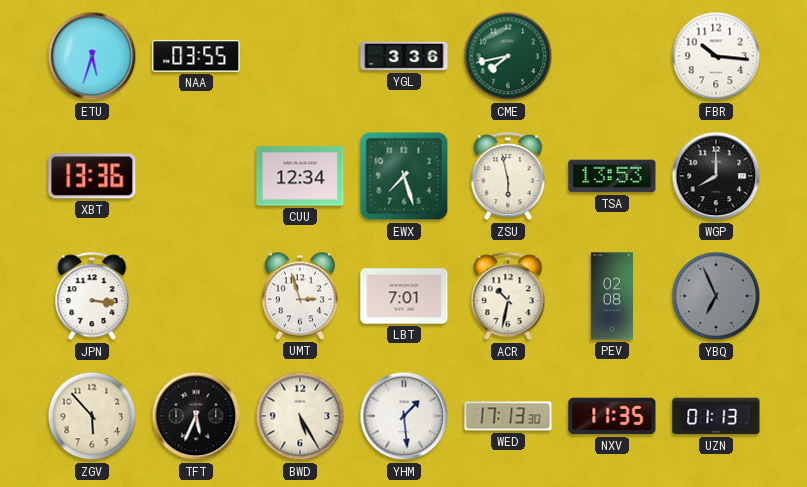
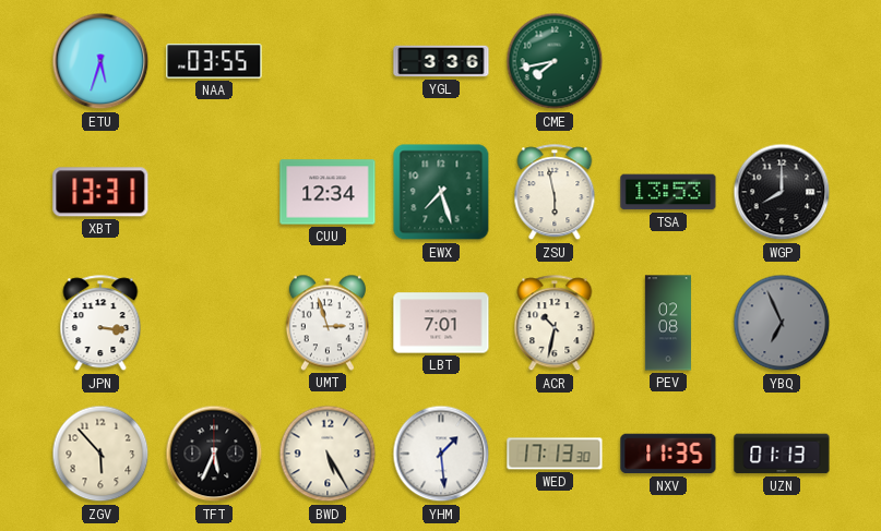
FBR: 10:16 -> none (716, 56)
XBT: 13:36 -> 13:31 (100, 192)
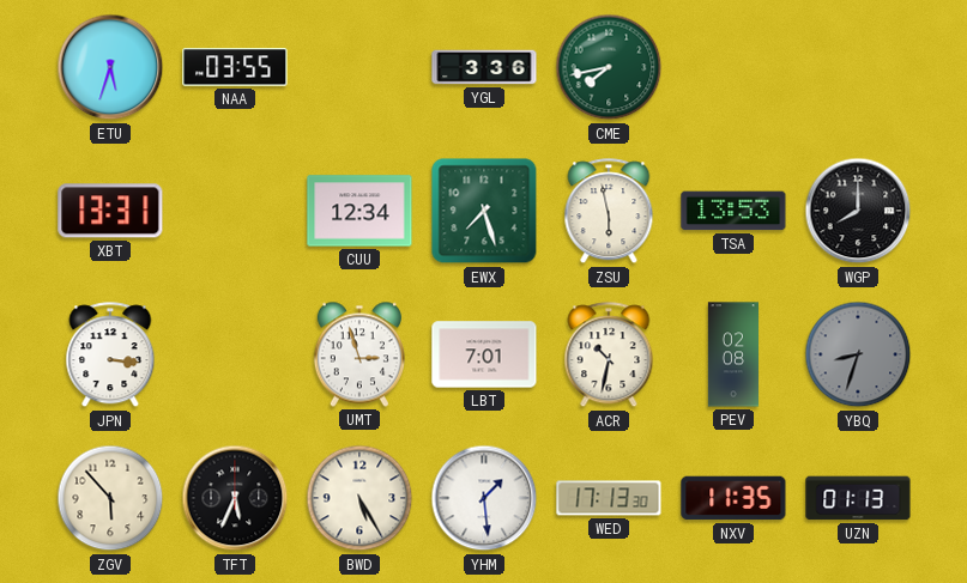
YBQ: 6:56 -> 8:33 (858, 354)
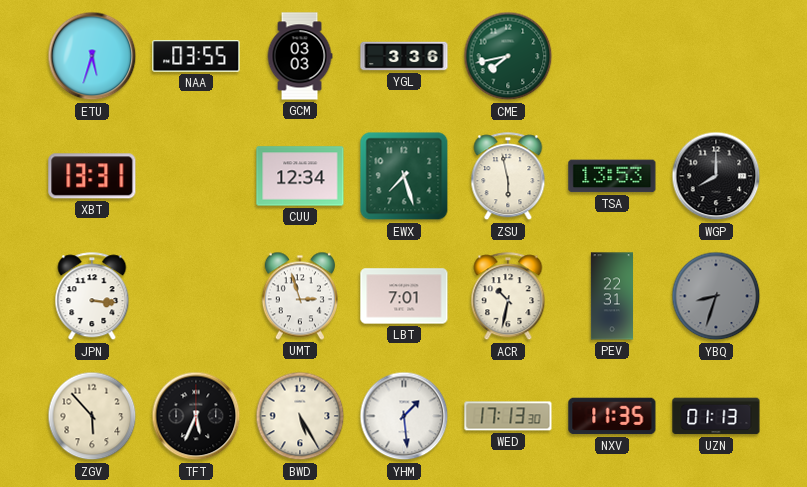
GCM: none -> 03:03 (300, 56)
PEV: 02:08 -> 22:31 (611, 296)
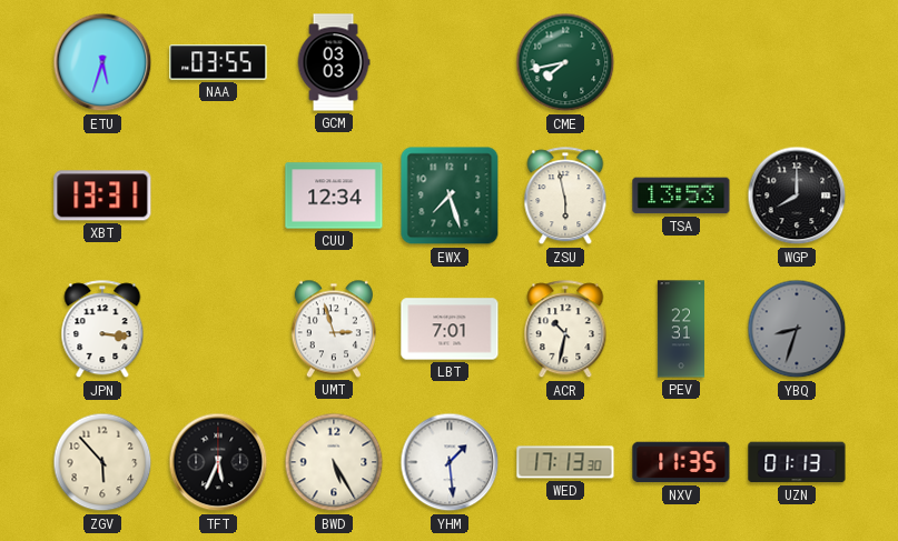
YGL: 3:36 -> none (404, 56)
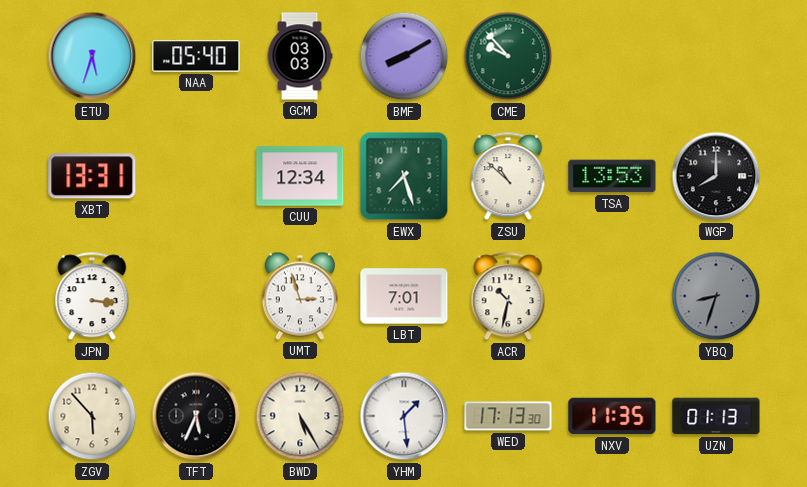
NAA: 03:55 -> 05:40 (196, 56)
BMF: none -> 8:10 (404, 56)
CME: 7:43 -> 9:53 (508, 56)
ZSU: 5:58 -> 10:52 (508, 177)
PEV: 22:31 -> none (680, 329)
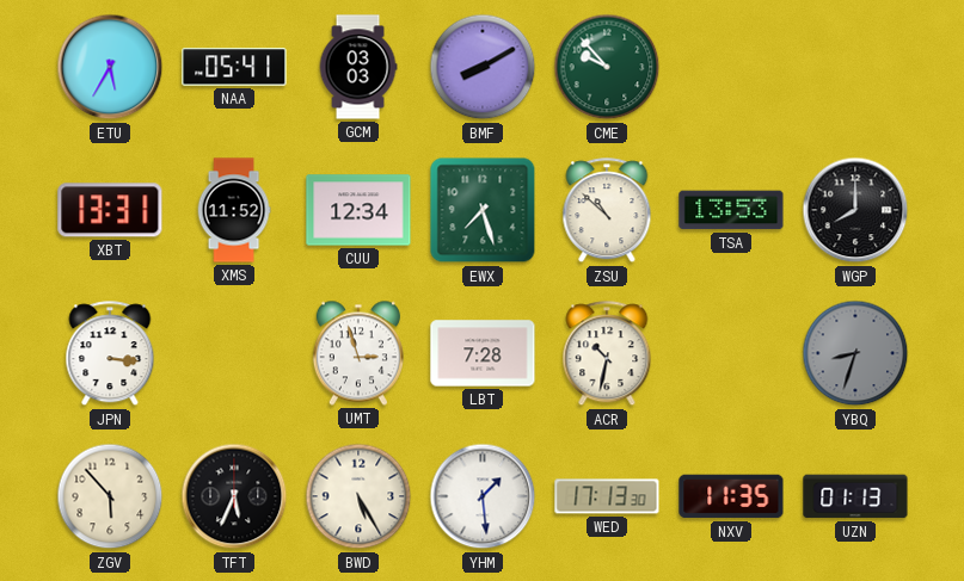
ETU: 5:33 -> 5:35 (110, 67)
NAA: 05:40 -> 05:41 (234, 67)
XMS: none -> 11:52 (234, 210)
LBT: 7:01 -> 7:28 (483, 353)
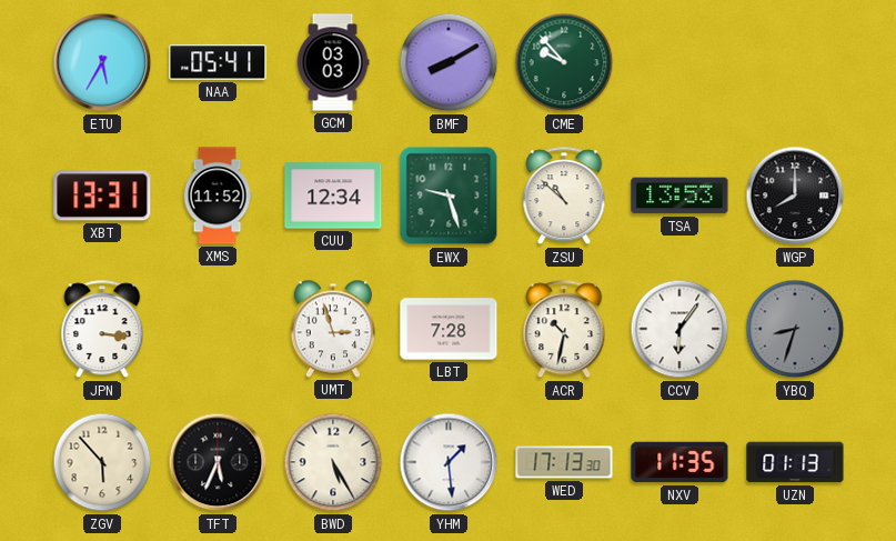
EWX: 7:27 -> 9:27 (449, 196)
CCV: none -> 6:06 (679, 329)
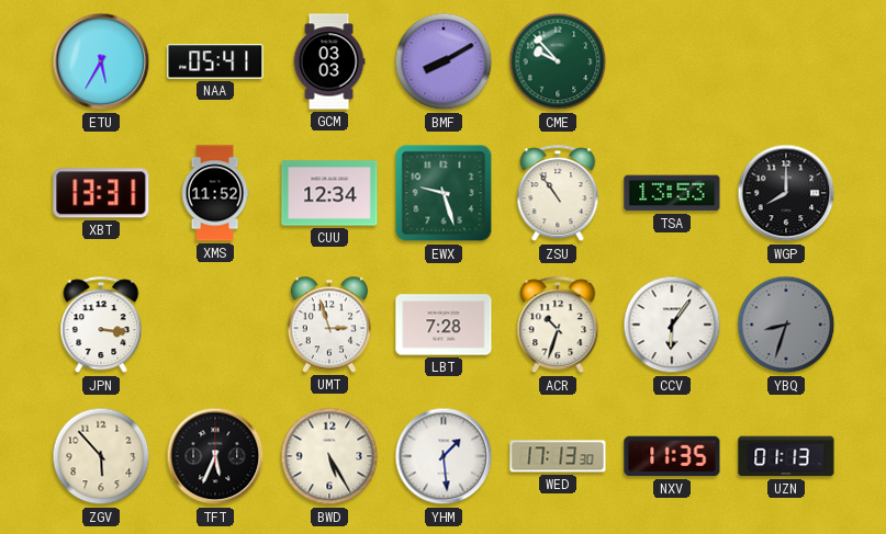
ZSU: 10:52 -> 10:54 (558, 194)
ACR: 10:32 -> 10:33 (558, 326)
